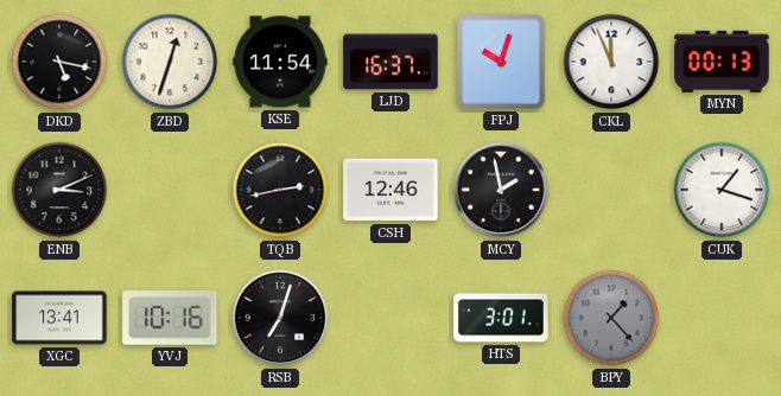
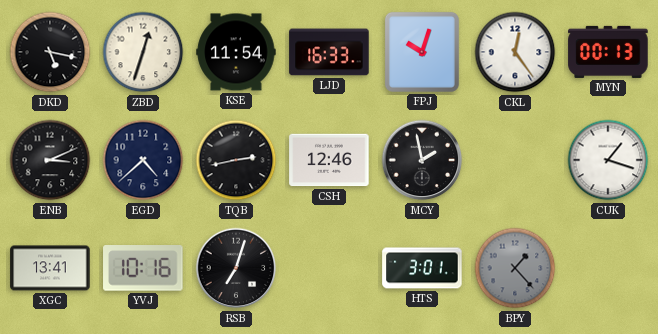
LJD: 16:37 -> 16:33 (329, 52)
CKL: 11:56 -> 12:24 (515, 52)
EGD: none -> 4:38 (143, 160)
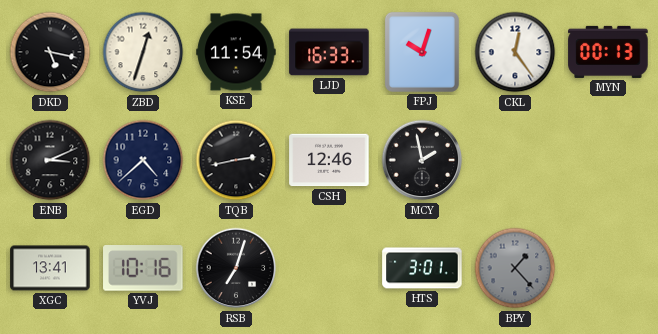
CUK: 1:18 -> none (608, 160)
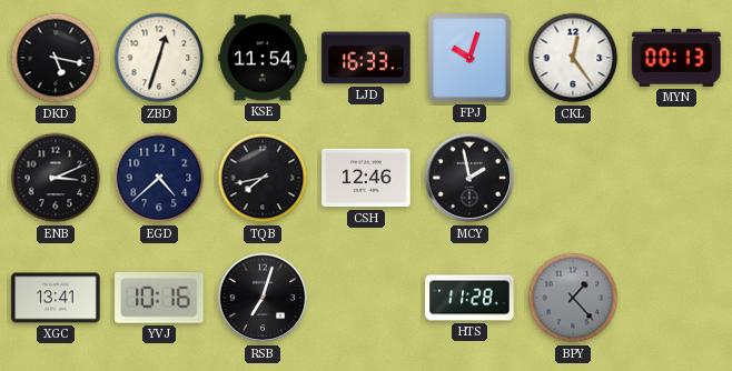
TQB: 2:43 -> 7:43 (263, 178)
HTS: 3:01 -> 11:28 (469, 298)
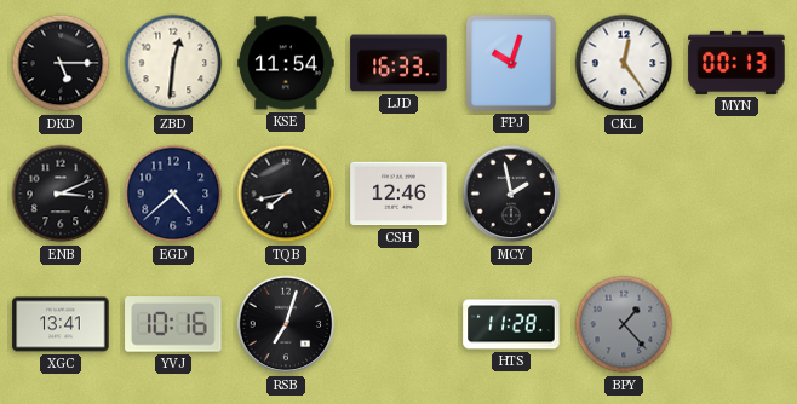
DKD: 5:17 -> 5:15 (61, 63)
ZBD: 12:33 -> 12:31 (173, 63)
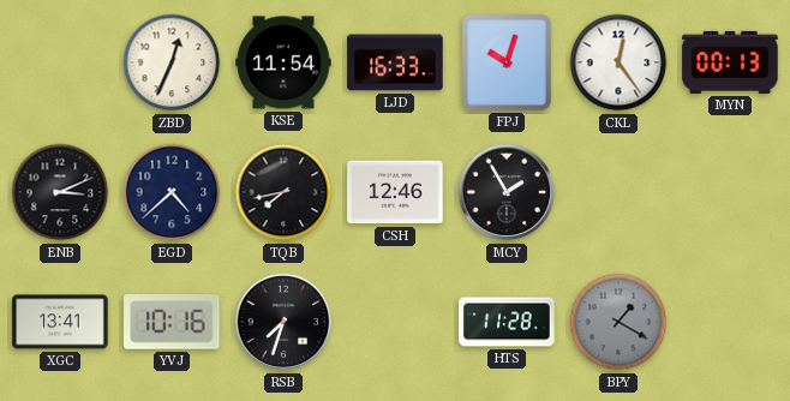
DKD: 5:15 -> none (61, 63)
ZBD: 12:31 -> 12:34 (172, 62)
MCY: 1:58 -> 1:55 (507, 192)
RSB: 7:03 -> 7:33 (283, 322)
BPY: 1:23 -> 1:20 (618, 322)
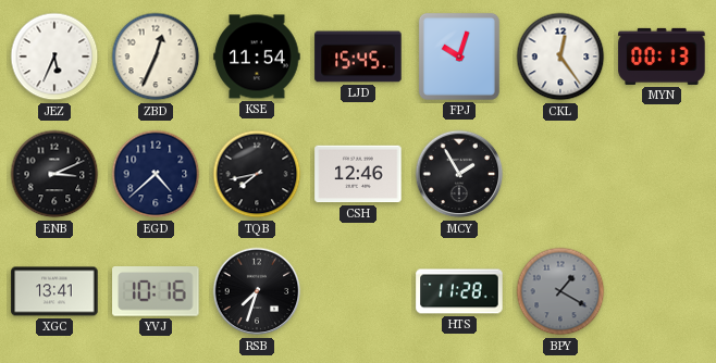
JEZ: none -> 5:34 (54, 57)
LJD: 16:33 -> 15:45 (358, 57)
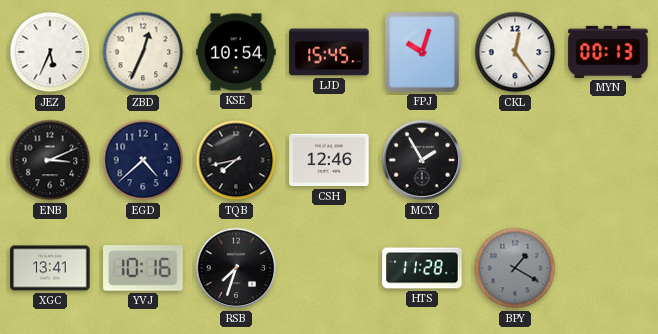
KSE: 11:54 -> 10:54 (236, 52)
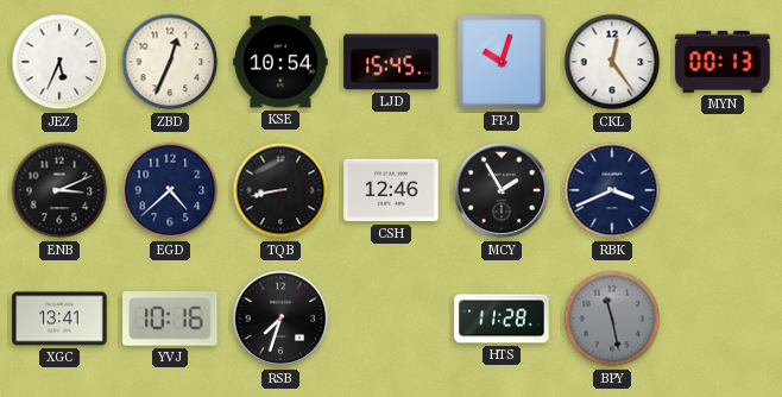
TQB: 7:43 -> 8:43 (280, 190)
RBK: none -> 3:41 (612, 190)
BPY: 1:20 -> 11:28 (612, 319)
